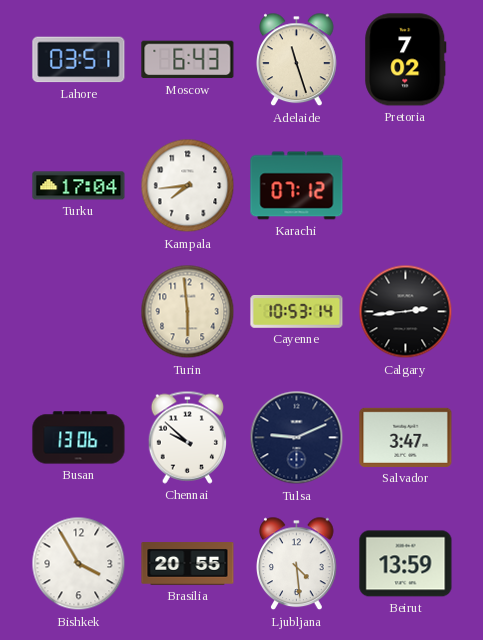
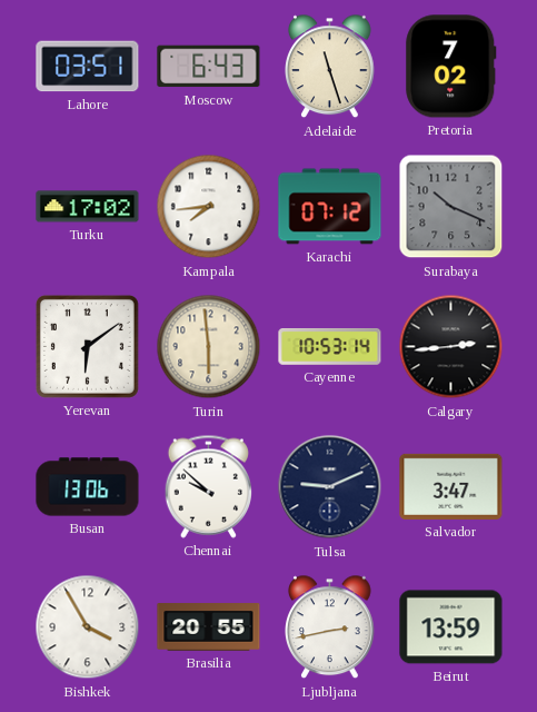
Turku: 17:04 -> 17:02 (88, 207)
Surabaya: none -> 10:19 (451, 207)
Yerevan: none -> 6:09 (87, 346)
Ljubljana: 4:29 -> 2:43 (330, 627)
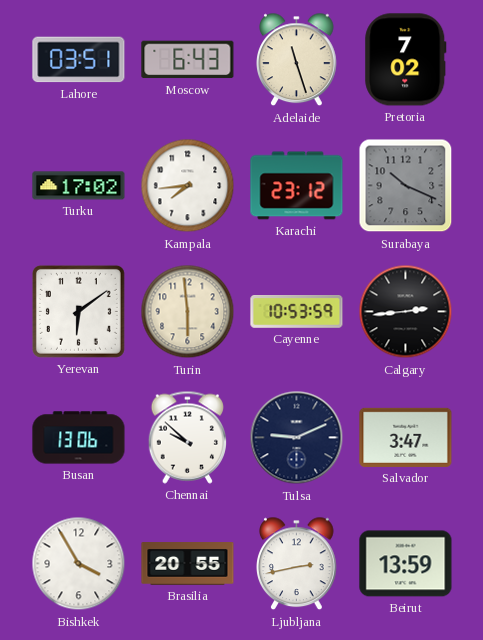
Karachi: 07:12 -> 23:12 (297, 186)
Cayenne: 10:53:14 -> 10:53:59 (297, 312)
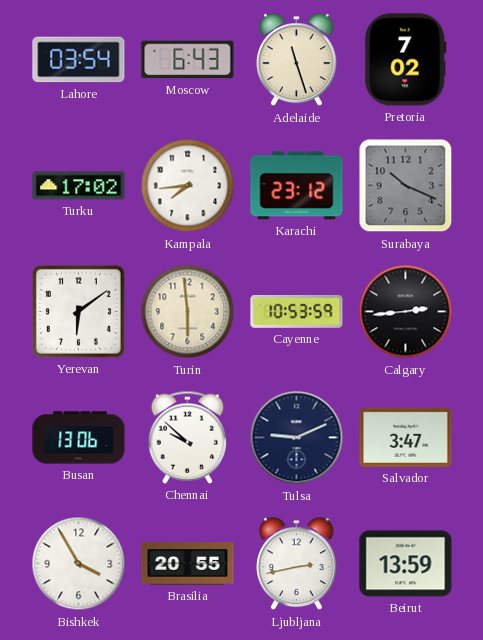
Lahore: 03:51 -> 03:54 (79, 60)
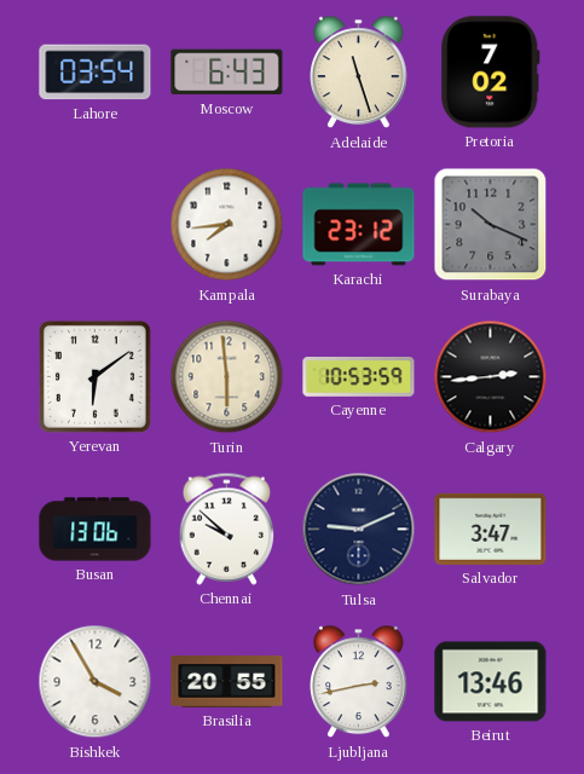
Turku: 17:02 -> none (79, 186)
Beirut: 13:59 -> 13:46 (491, 682)
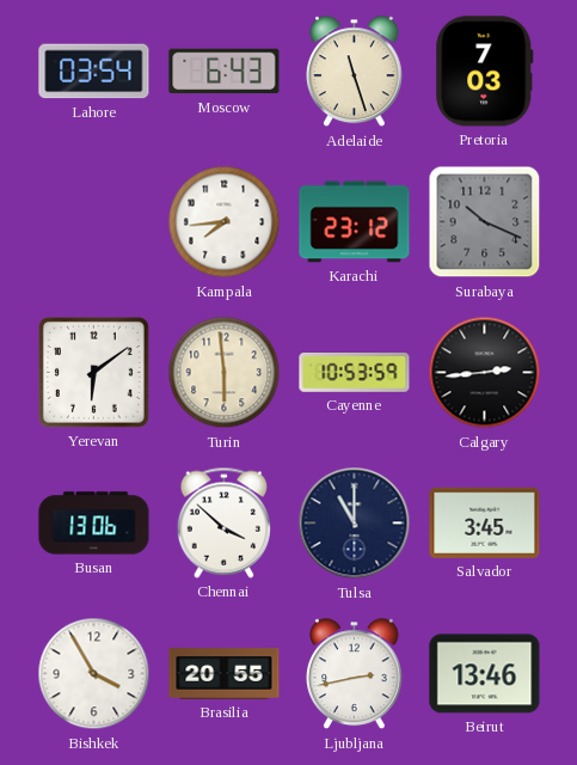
Pretoria: 7:02 -> 7:03 (485, 72)
Chennai: 9:52 -> 3:52 (223, 522)
Tulsa: 9:11 -> 11:00 (355, 524)
Salvador: 3:47 -> 3:45 (485, 522)
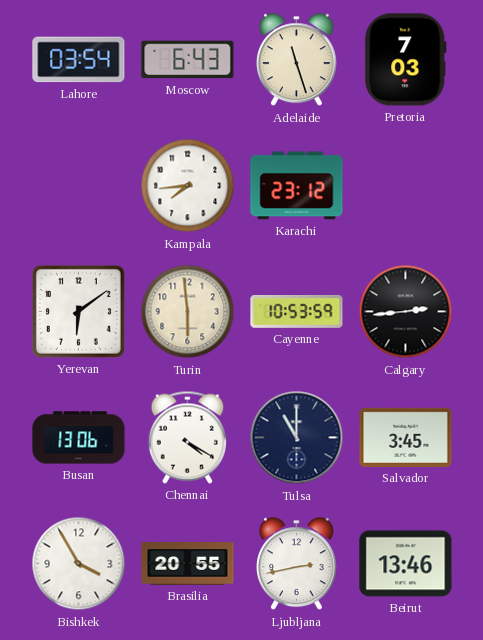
Surabaya: 10:19 -> none (485, 222)
Chennai: 3:52 -> 4:20 (187, 437)
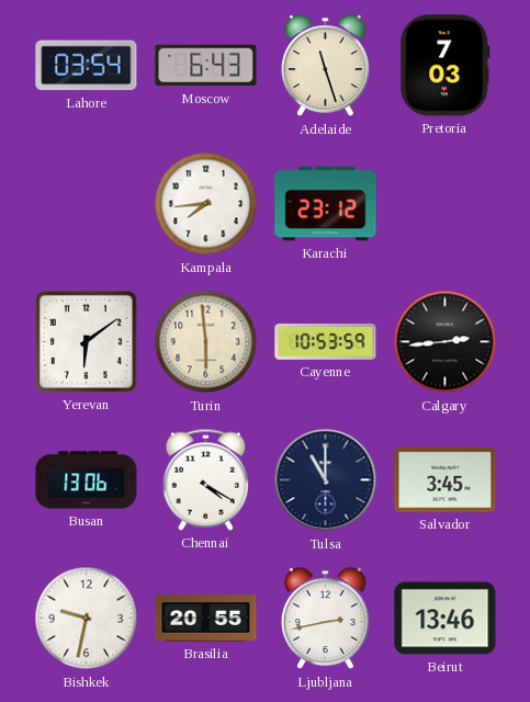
Bishkek: 3:55 -> 9:32 (87, 619)
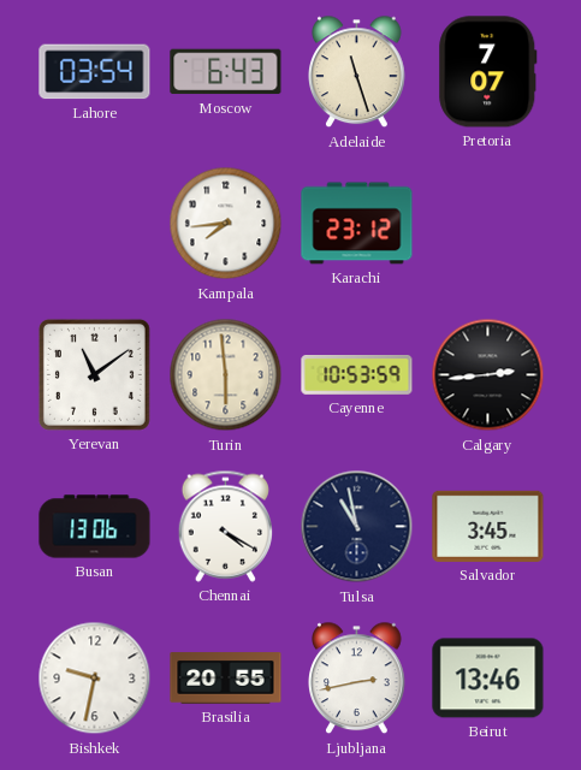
Pretoria: 7:03 -> 7:07 (488, 72)
Yerevan: 6:09 -> 11:09 (94, 374)
Tulsa: 11:00 -> 10:58 (357, 527)
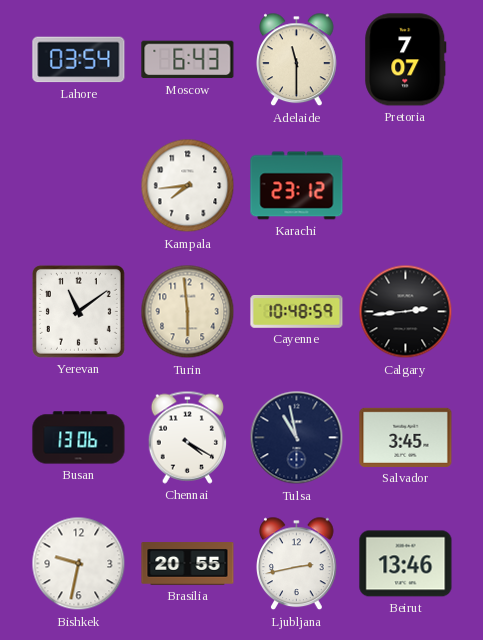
Adelaide: 11:27 -> 11:30 (297, 60)
Cayenne: 10:53 -> 10:48 (297, 312)
